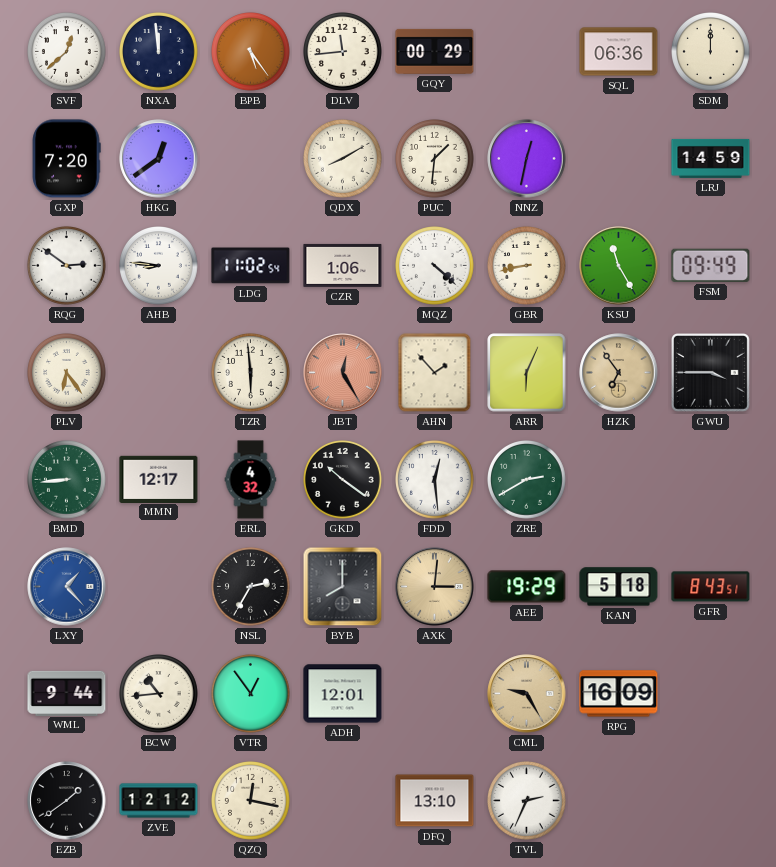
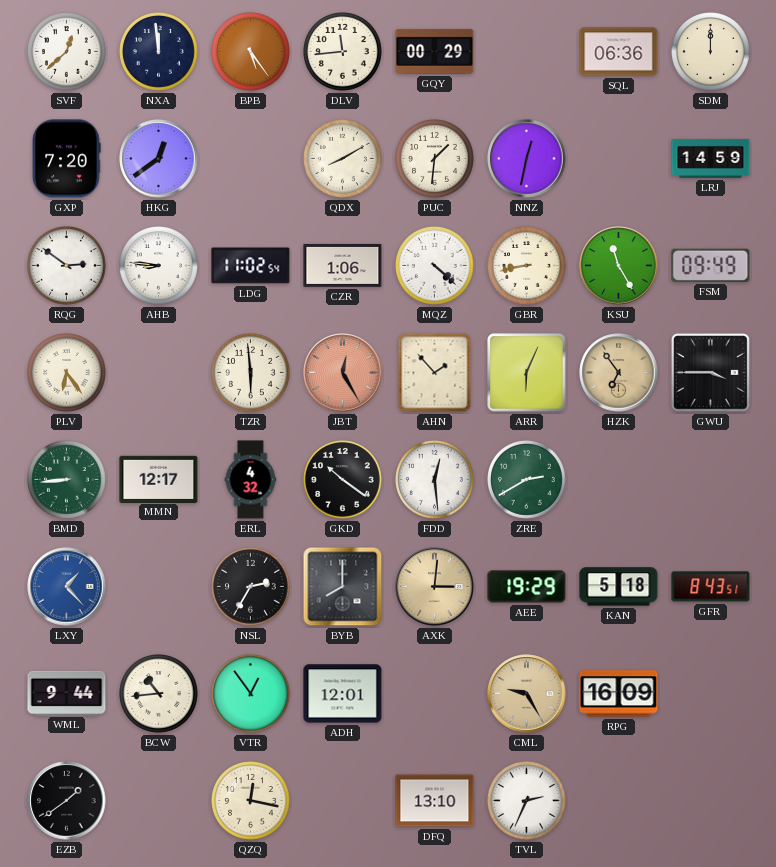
ZVE: 12:12 -> none (159, 801)
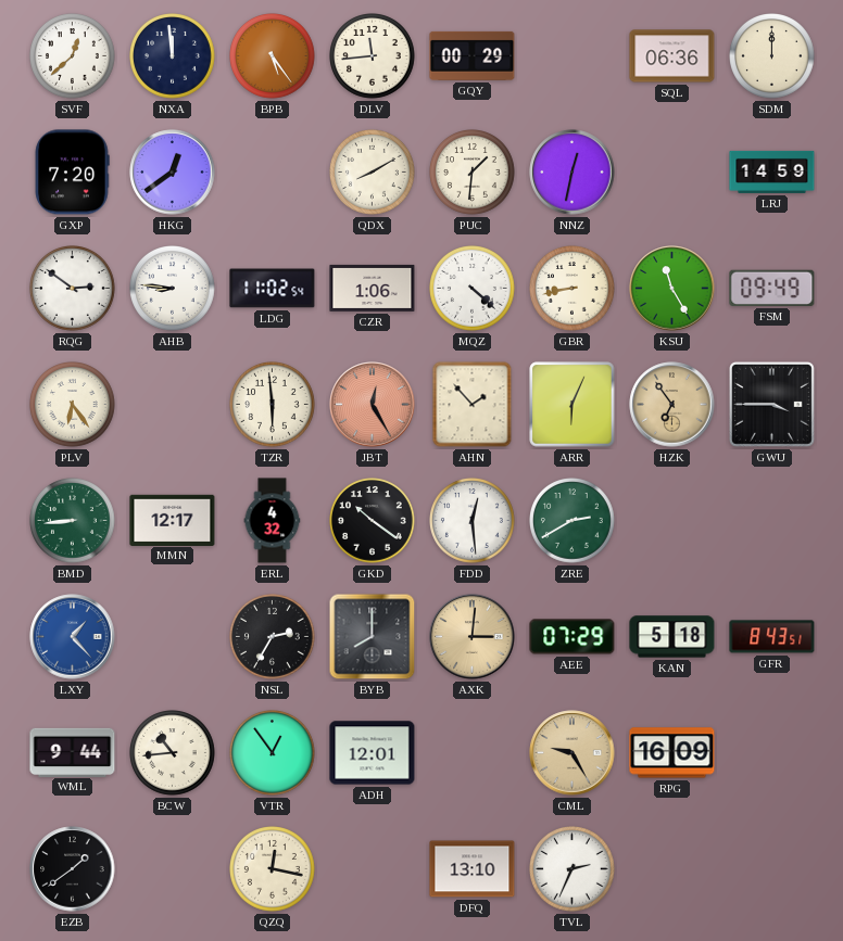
AEE: 19:29 -> 07:29 (573, 637)
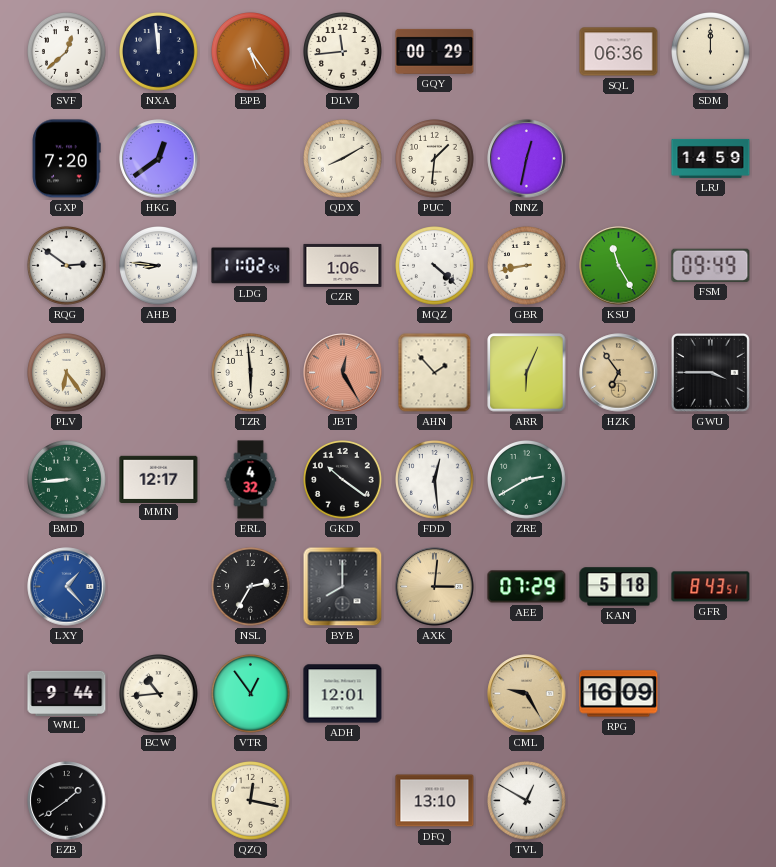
TVL: 2:34 -> 12:50 (527, 801)
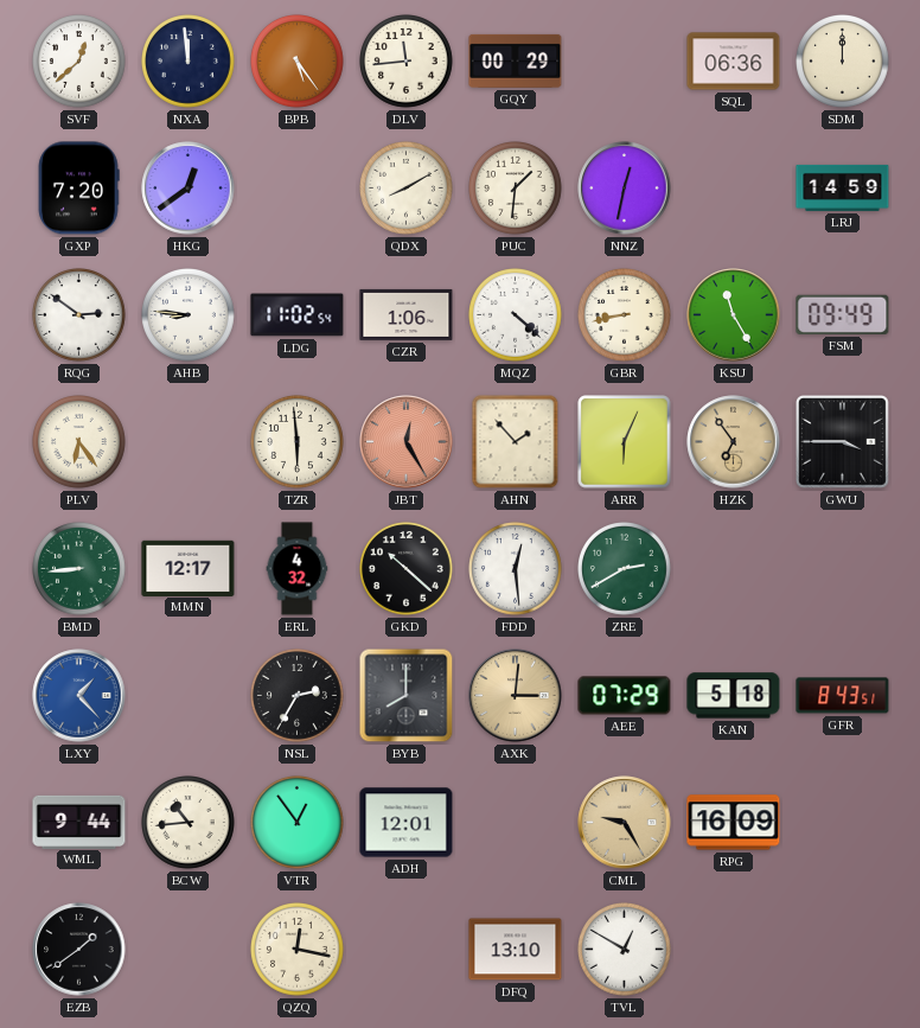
GKD: 10:21 -> 10:22 (407, 569)
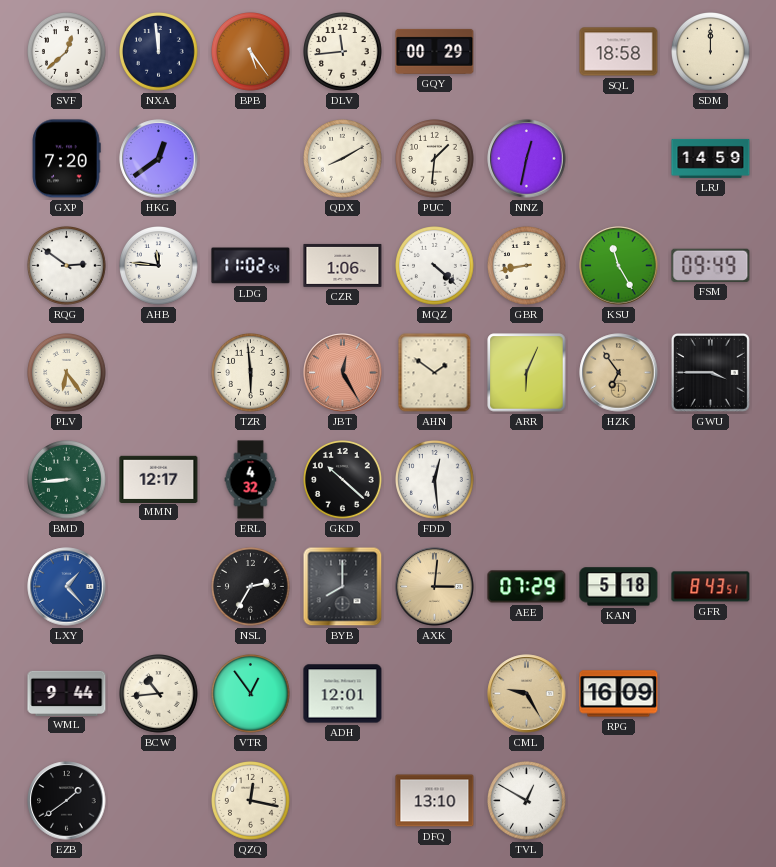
SQL: 06:36 -> 18:58 (619, 52)
AHB: 8:46 -> 11:46 (159, 266)
AHN: 1:53 -> 1:51 (435, 373)
ZRE: 2:40 -> none (625, 569)
